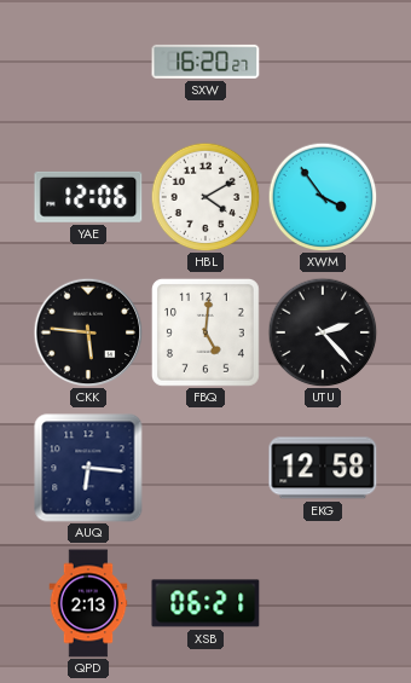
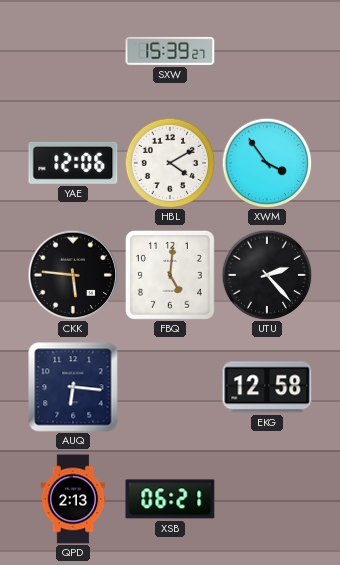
SXW: 16:20 -> 15:39 (170, 51)
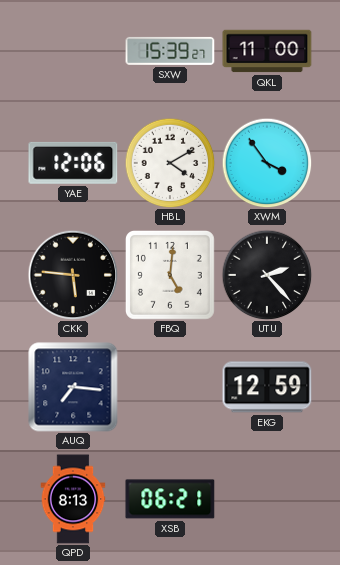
QKL: none -> 11:00 (267, 51)
AUQ: 6:16 -> 7:16 (73, 387)
EKG: 12:58 -> 12:59 (267, 387)
QPD: 2:13 -> 8:13 (73, 499)
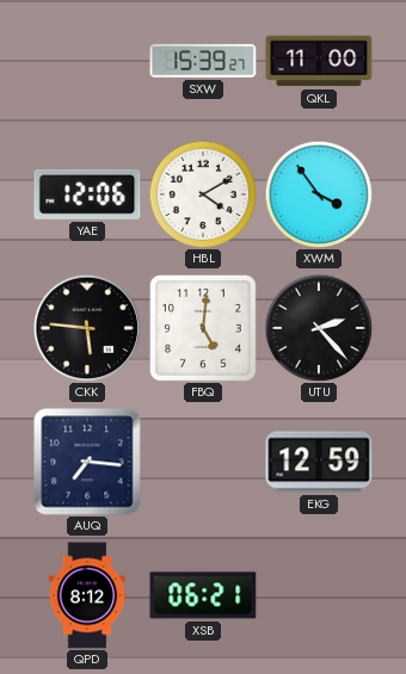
QPD: 8:13 -> 8:12 (87, 595)
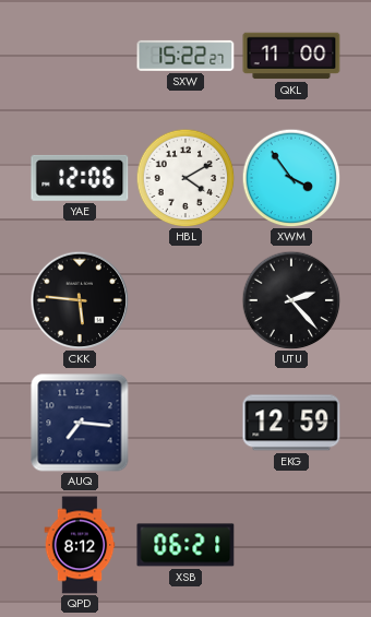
SXW: 15:39 -> 15:22 (185, 56)
FBQ: 5:01 -> none (203, 328)
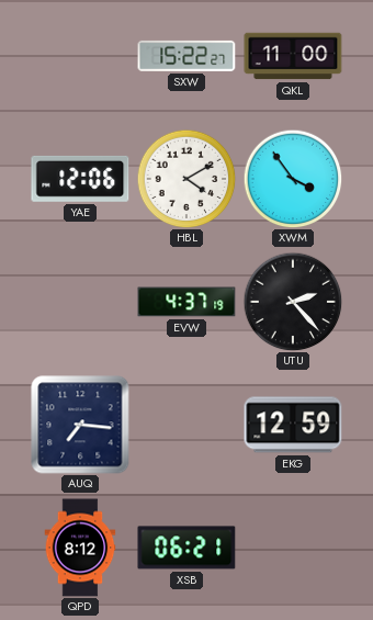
CKK: 5:46 -> none (80, 300)
EVW: none -> 4:37 (187, 302)
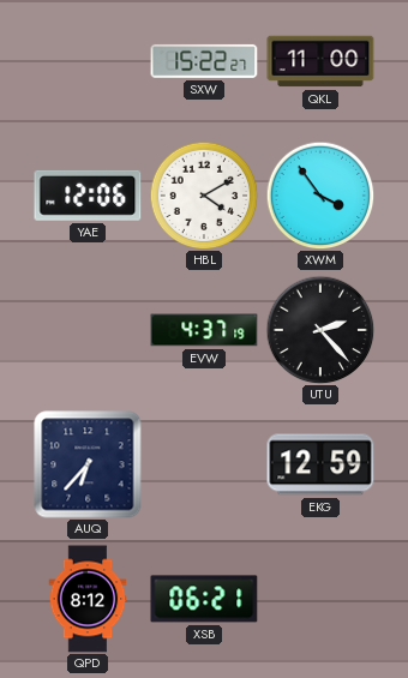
AUQ: 7:16 -> 6:37 (88, 464)
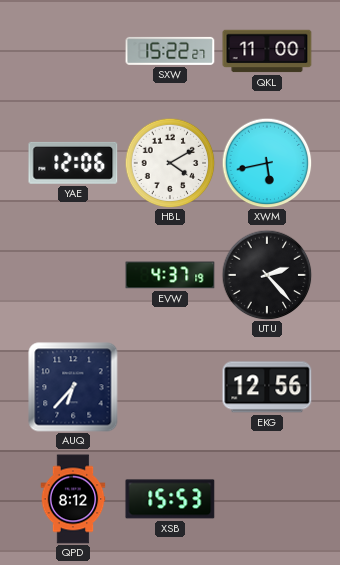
XWM: 3:54 -> 5:43 (267, 163)
EKG: 12:59 -> 12:56 (267, 387)
XSB: 06:21 -> 15:53 (170, 499)
